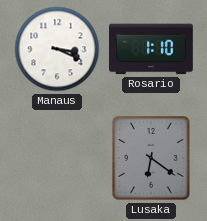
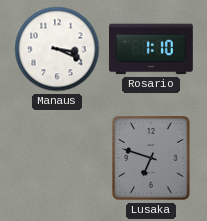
Lusaka: 6:21 -> 6:48 (151, 158)
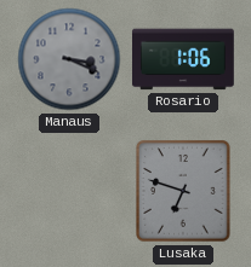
Manaus dial: white -> grey (69, 59)
Rosario: 1:10 -> 1:06 (184, 59)
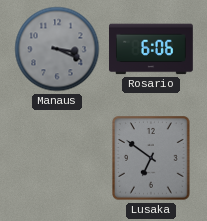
Rosario: 1:06 -> 6:06 (152, 49)
Lusaka: 6:48 -> 6:51 (151, 158)
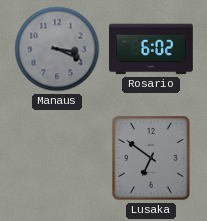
Rosario: 6:06 -> 6:02 (152, 49)
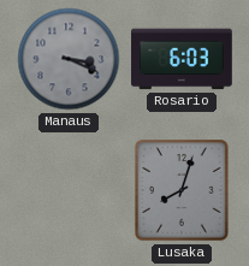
Rosario: 6:02 -> 6:03 (183, 59)
Lusaka: 6:51 -> 8:03 (182, 190)
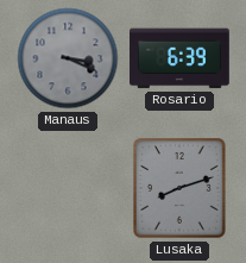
Rosario: 6:03 -> 6:39 (181, 58)
Lusaka: 8:03 -> 8:12 (179, 188)
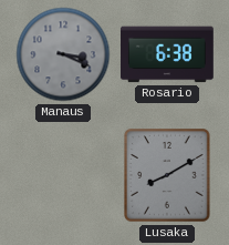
Rosario: 6:39 -> 6:38 (168, 54)
Lusaka: 8:12 -> 8:10 (167, 175)
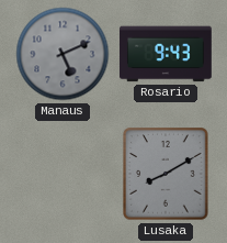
Manaus: 3:19 -> 5:11 (63, 54)
Rosario: 6:38 -> 9:43 (167, 54)
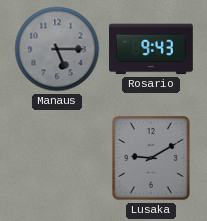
Manaus: 5:11 -> 5:15 (57, 49)
Lusaka: 8:10 -> 9:10 (151, 158)
